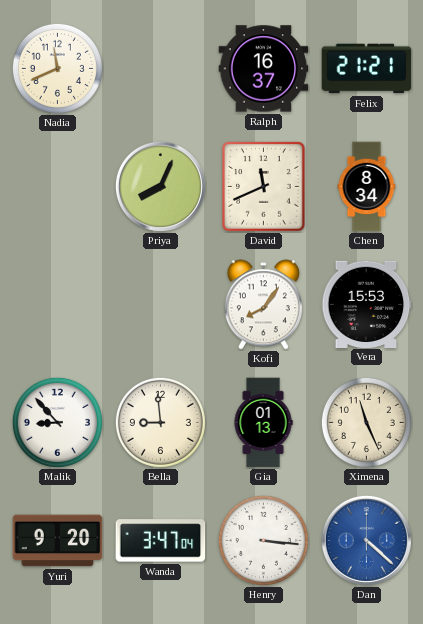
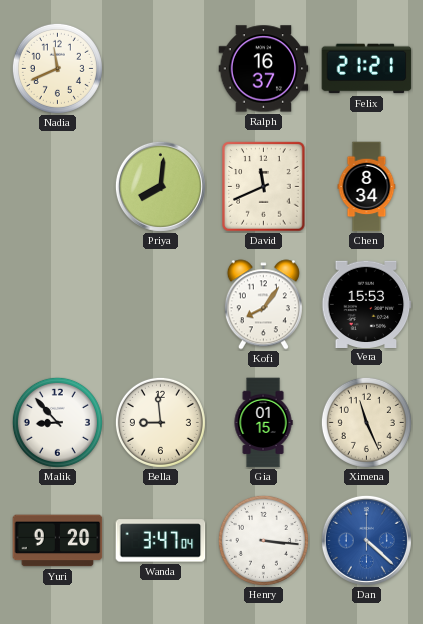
Priya: 8:04 -> 8:01 (160, 186)
Gia: 01:13 -> 01:15 (263, 423)
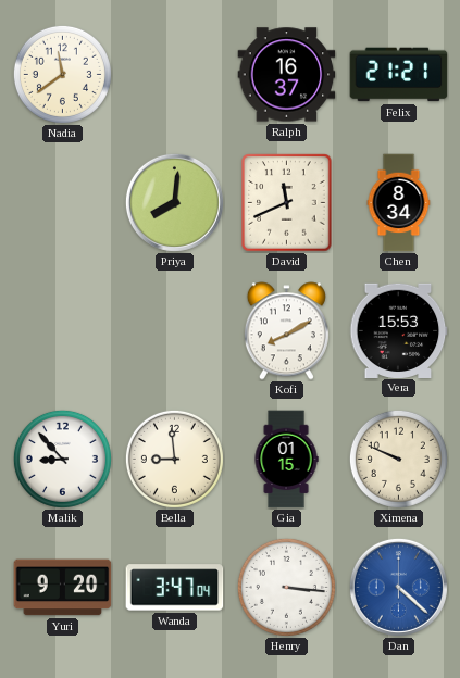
Nadia: 11:41 -> 11:39 (62, 74)
Kofi: 8:06 -> 8:10 (286, 331)
Ximena: 11:26 -> 9:49 (398, 459)
